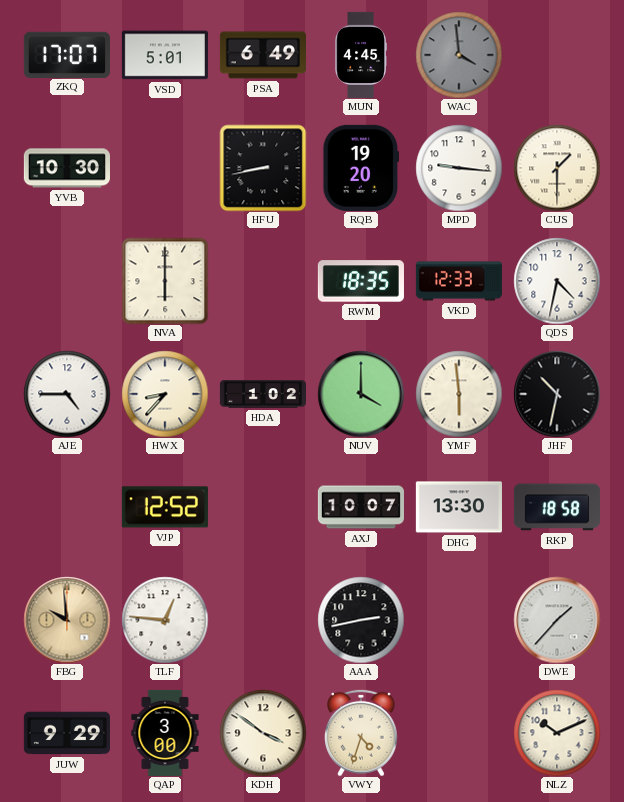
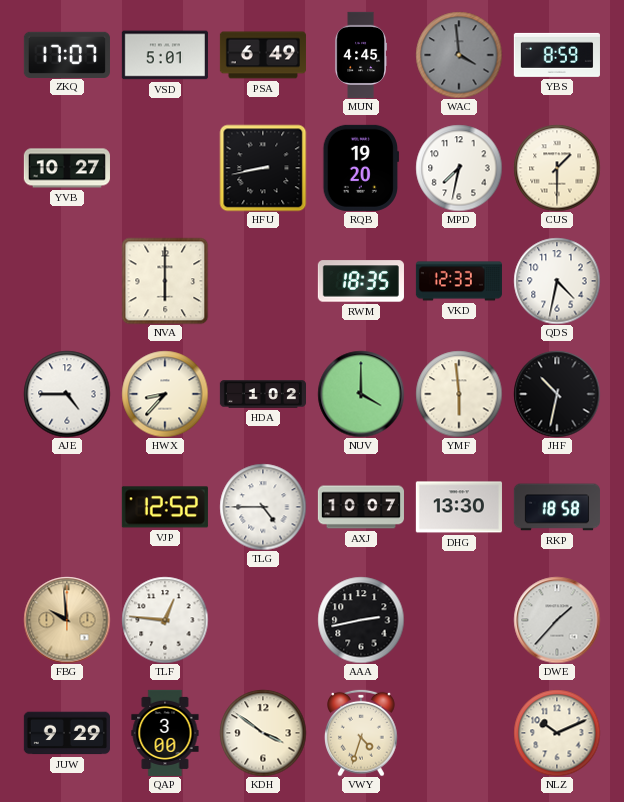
YBS: none -> 8:59 (557, 55)
YVB: 10:30 -> 10:27 (67, 168)
MPD: 9:16 -> 7:32 (459, 168)
TLG: none -> 4:45 (263, 507)
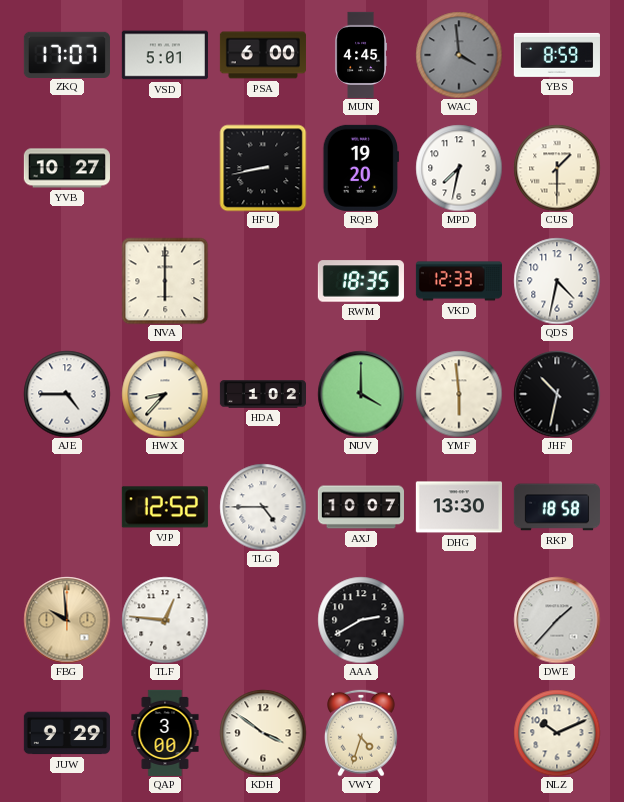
PSA: 6:49 -> 6:00 (263, 55)
AAA: 2:43 -> 2:40 (361, 620)
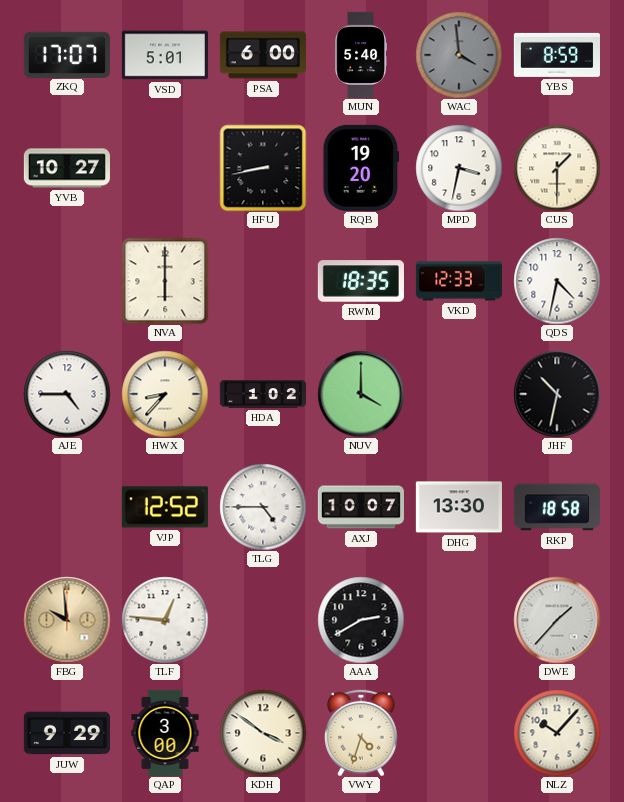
MUN: 4:45 -> 5:40 (360, 54)
MPD: 7:32 -> 3:32 (459, 168)
YMF: 5:59 -> none (459, 394)
NLZ: 10:11 -> 10:07 (557, 733)
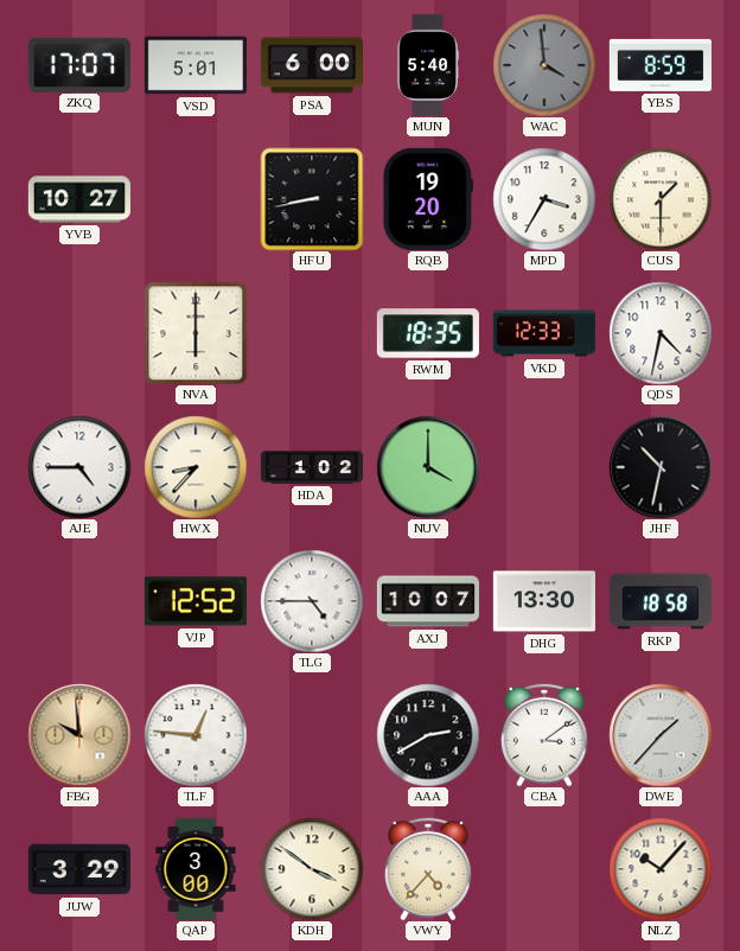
MPD: 3:32 -> 3:35 (544, 199)
CBA: none -> 3:09 (546, 735)
JUW: 9:29 -> 3:29 (79, 869)
VWY: 4:33 -> 4:37 (429, 869)
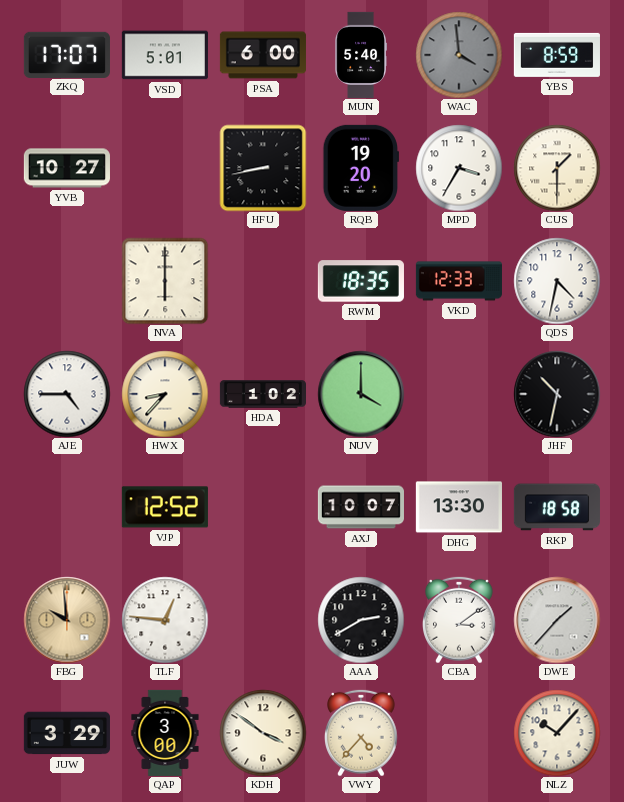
TLG: 4:45 -> none (312, 601)
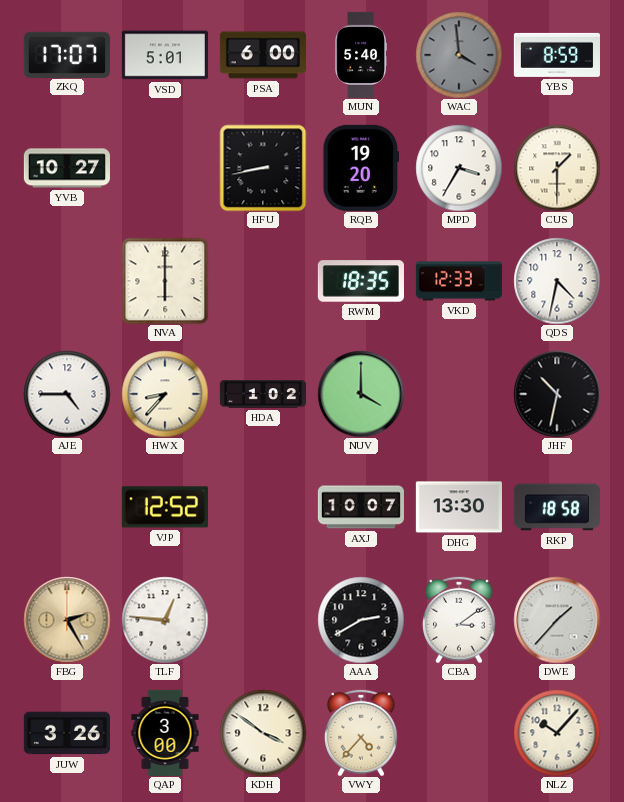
FBG: 9:59 -> 2:25 (67, 620)
JUW: 3:29 -> 3:26 (67, 733)
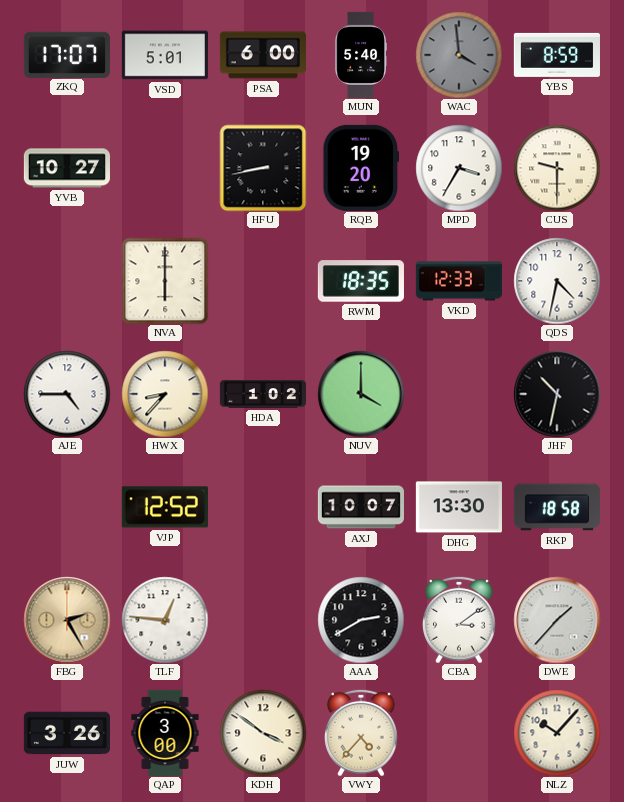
CUS: 1:30 -> 9:30 (557, 168)
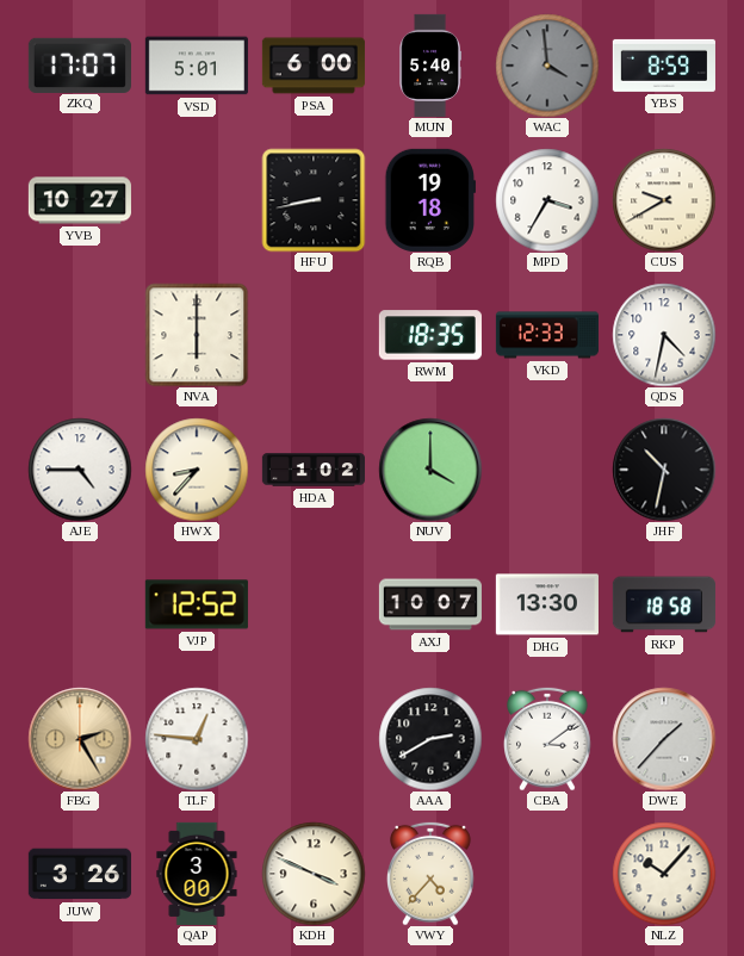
RQB: 19:20 -> 19:18 (430, 200)
CUS: 9:30 -> 9:40 (664, 200)
KDH: 3:51 -> 3:49 (314, 874)
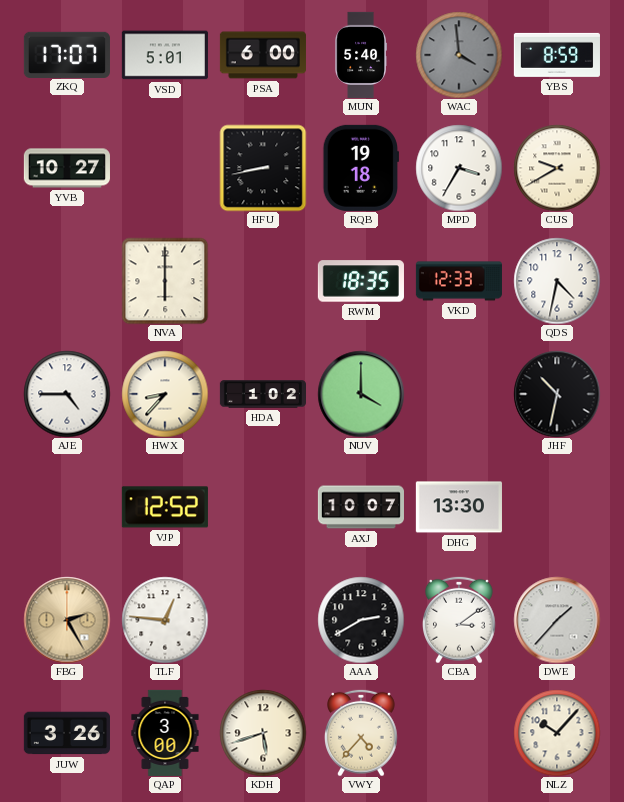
RKP: 18:58 -> none (664, 604)
KDH: 3:49 -> 5:42 (263, 733)
